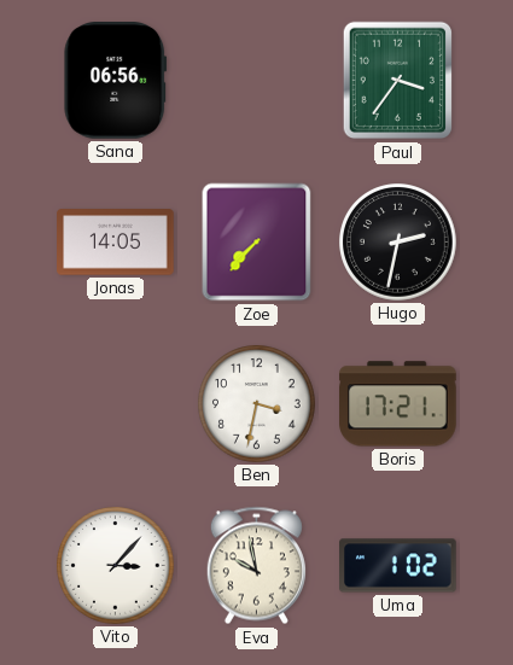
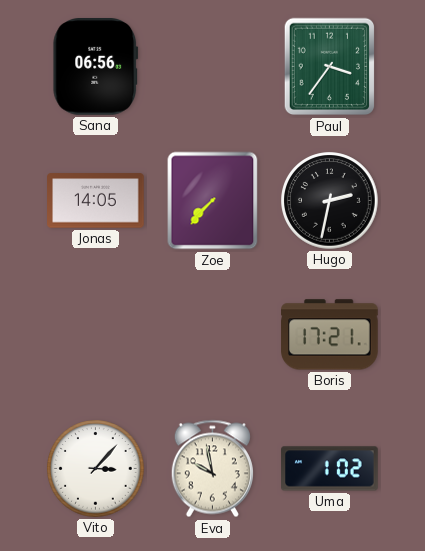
Ben: 3:32 -> none (257, 404)
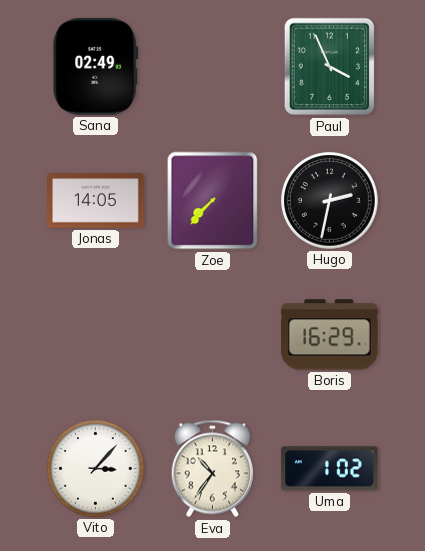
Sana: 06:56 -> 02:49 (96, 67)
Paul: 3:36 -> 3:56 (330, 67)
Boris: 17:21 -> 16:29 (330, 335)
Eva: 9:58 -> 10:36 (212, 469)
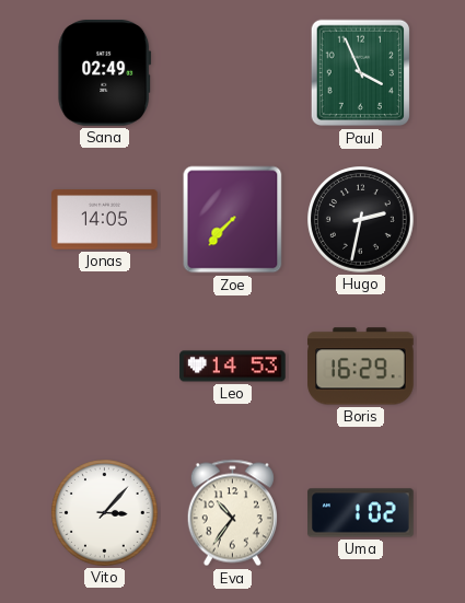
Leo: none -> 14:53 (233, 367)
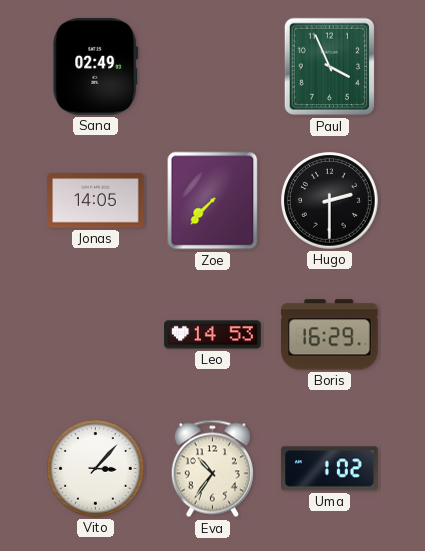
Hugo: 2:32 -> 2:30 (330, 201)
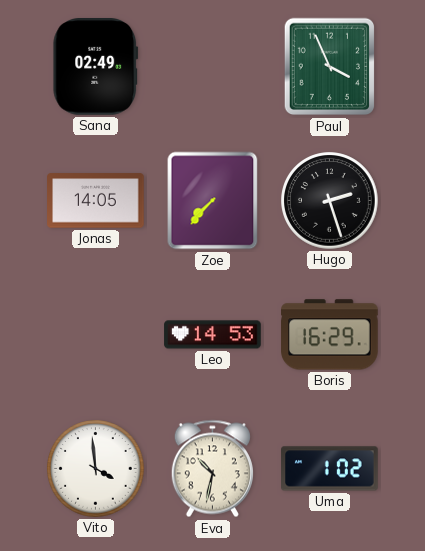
Hugo: 2:30 -> 2:27 (330, 201)
Vito: 3:07 -> 3:59 (96, 469)
Eva: 10:36 -> 10:32 (212, 469)
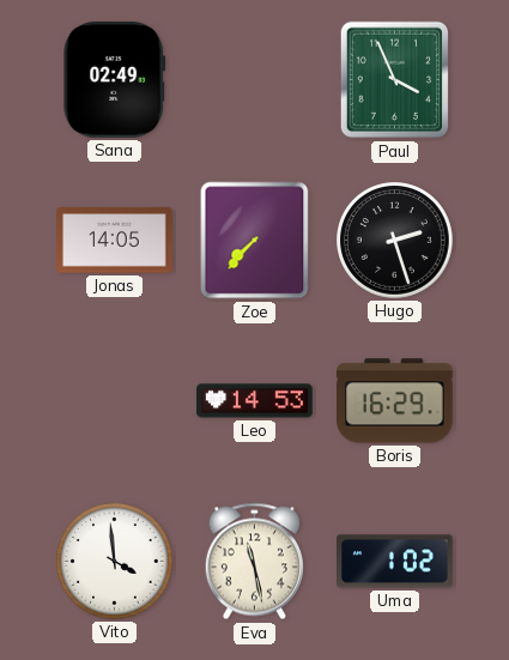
Eva: 10:32 -> 11:28 (254, 562)
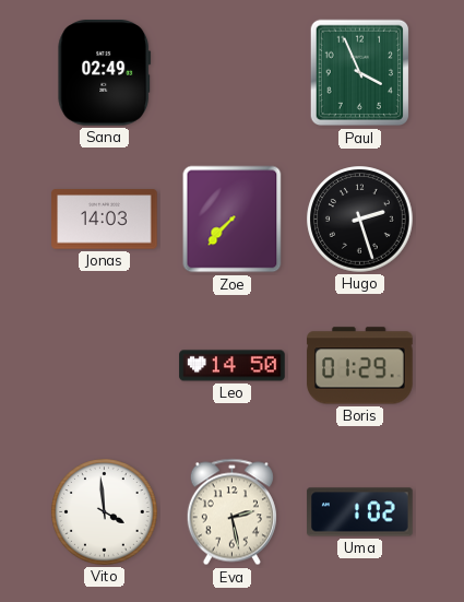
Jonas: 14:05 -> 14:03 (105, 220)
Leo: 14:53 -> 14:50 (233, 366)
Boris: 16:29 -> 01:29 (360, 366)
Eva: 11:28 -> 2:28 (231, 512)
